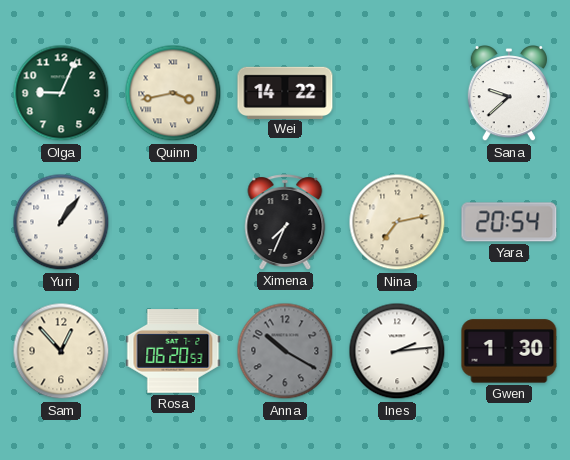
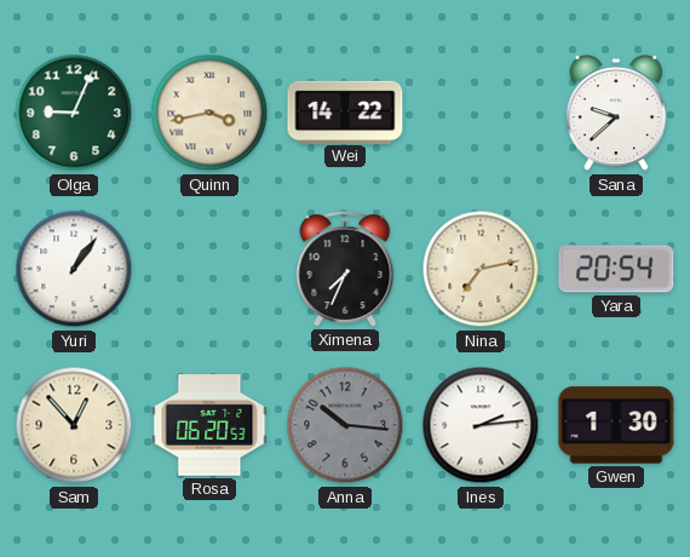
Anna: 10:20 -> 10:16 (345, 425)
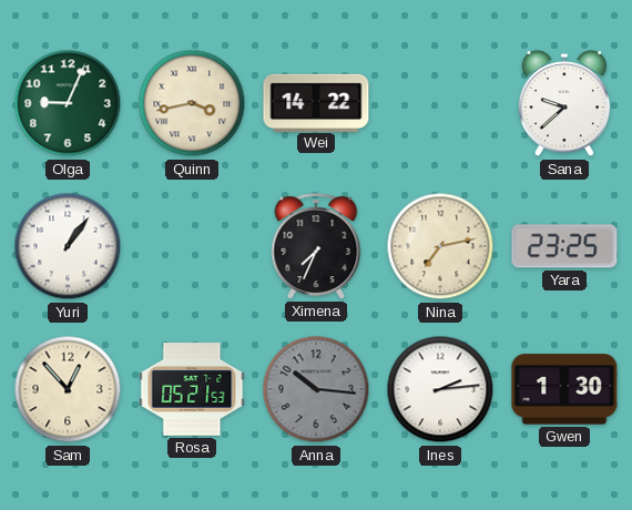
Yara: 20:54 -> 23:25 (564, 246)
Rosa: 06:20 -> 05:21 (192, 389)
